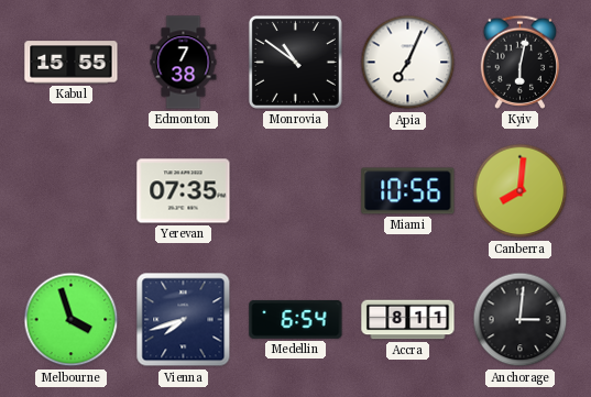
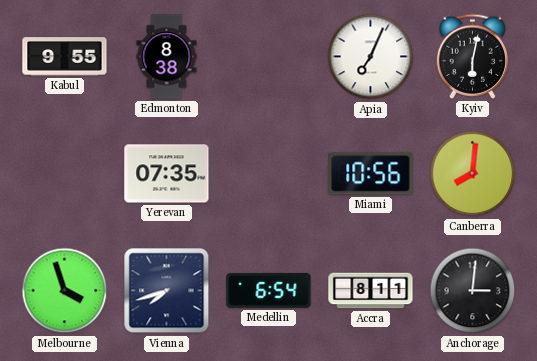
Kabul: 15:55 -> 9:55 (65, 57)
Edmonton: 7:38 -> 8:38 (167, 57)
Monrovia: 10:51 -> none (295, 62)
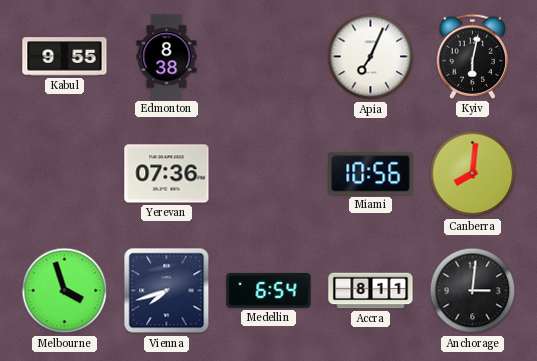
Yerevan: 07:35 -> 07:36 (167, 174)
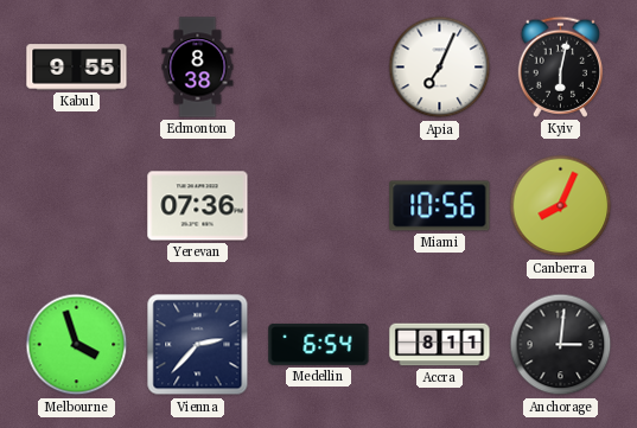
Canberra: 8:01 -> 8:04 (561, 206)
Vienna: 7:42 -> 2:37 (198, 345)
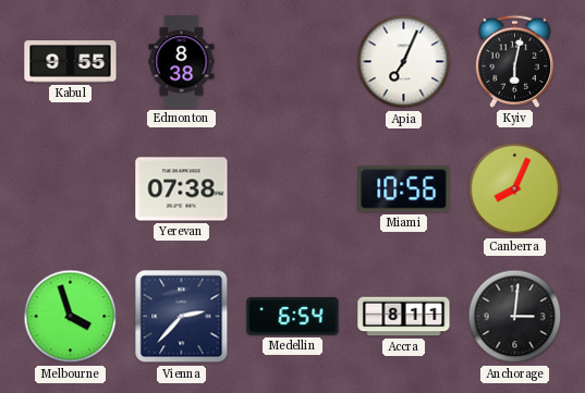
Yerevan: 07:36 -> 07:38 (182, 189)
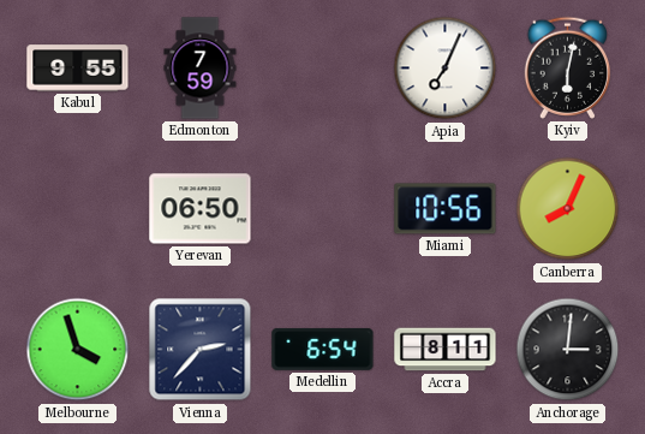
Edmonton: 8:38 -> 7:59 (201, 69)
Yerevan: 07:38 -> 06:50 (201, 209)
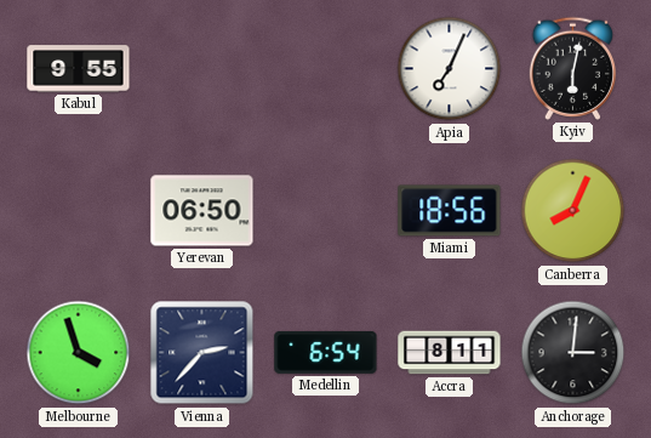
Edmonton: 7:59 -> none (201, 69)
Miami: 10:56 -> 18:56 (450, 211)
